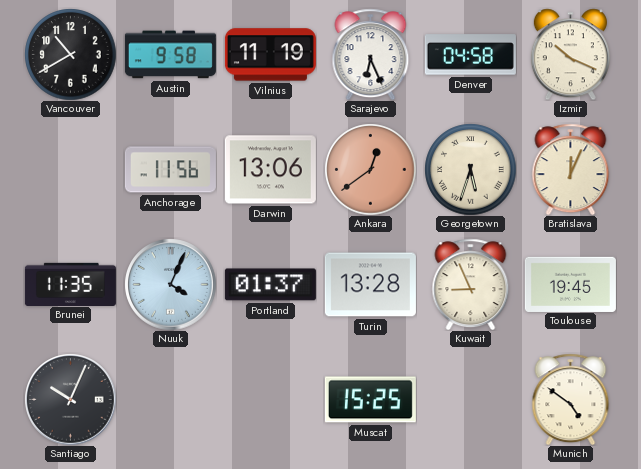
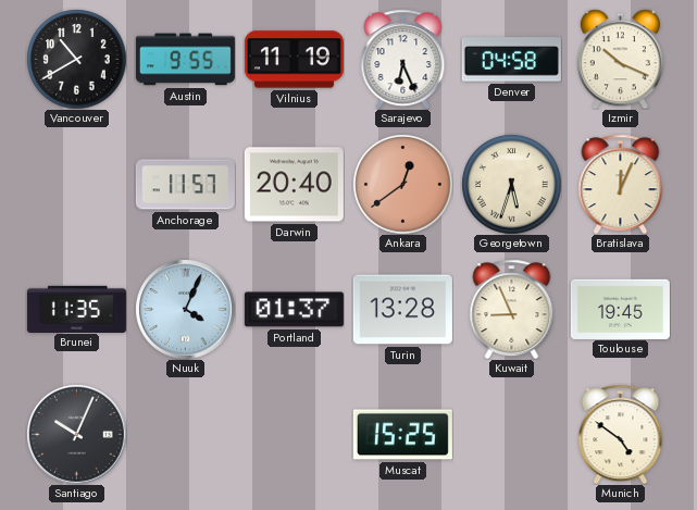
Austin: 9:58 -> 9:55 (185, 60)
Anchorage: 11:56 -> 11:57 (185, 185)
Darwin: 13:06 -> 20:40 (294, 185)
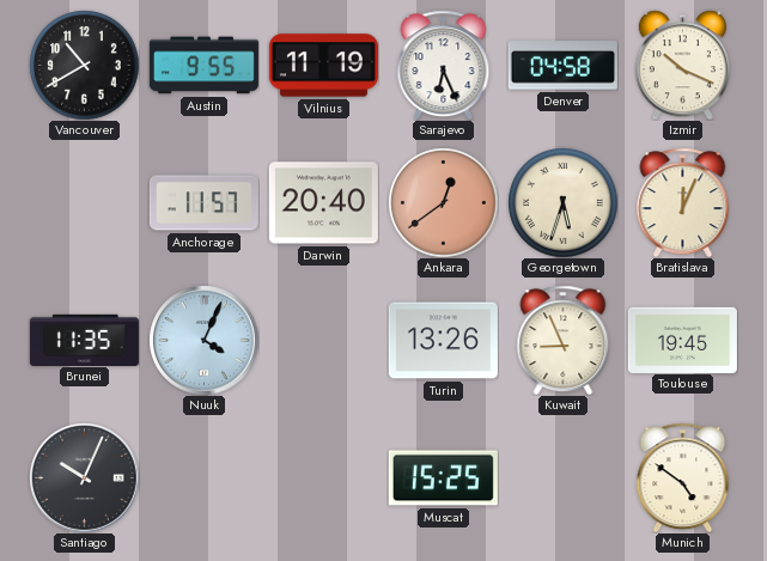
Portland: 01:37 -> none (294, 310)
Turin: 13:28 -> 13:26 (443, 341)
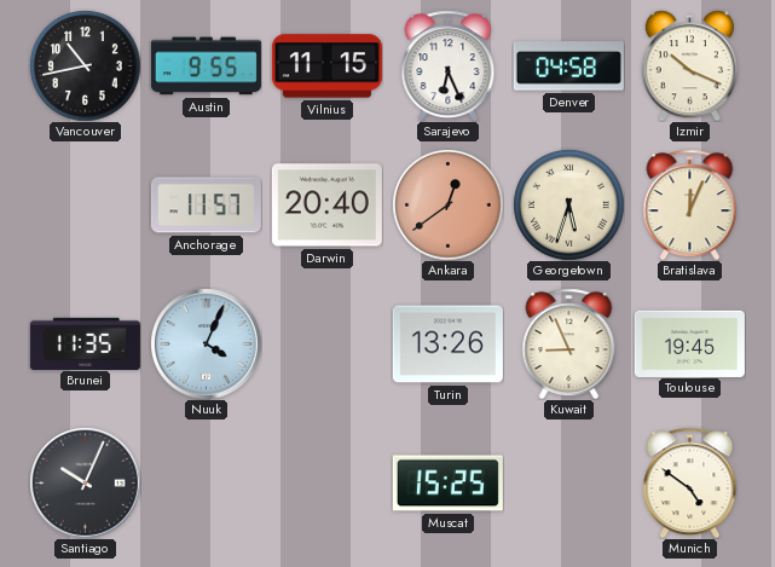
Vancouver: 10:40 -> 10:43 (85, 65)
Vilnius: 11:19 -> 11:15 (326, 66)
